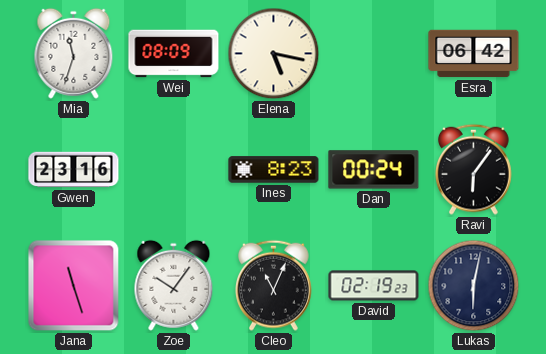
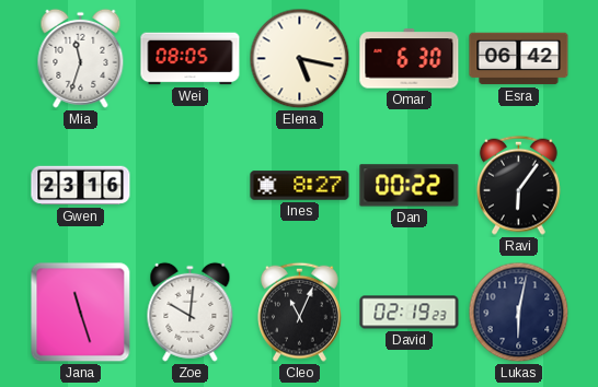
Wei: 08:09 -> 08:05 (191, 59)
Omar: none -> 6:30 (410, 59)
Ines: 8:23 -> 8:27 (300, 186)
Dan: 00:24 -> 00:22 (410, 186)
Zoe: 10:06 -> 10:01 (191, 312)
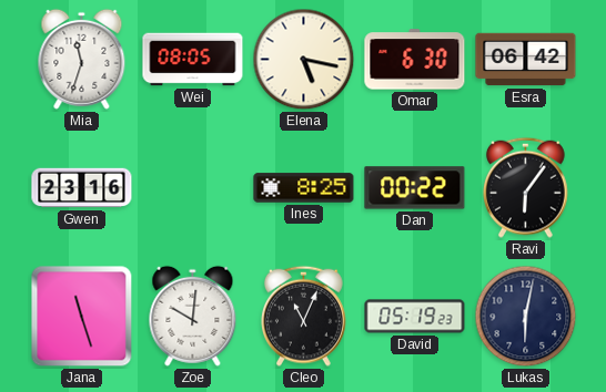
Ines: 8:27 -> 8:25 (304, 188)
David: 02:19 -> 05:19 (415, 317)
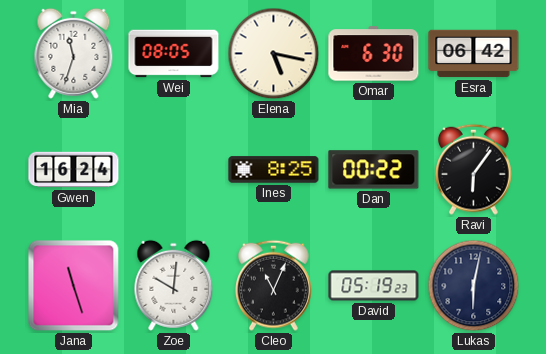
Gwen: 23:16 -> 16:24 (74, 170)
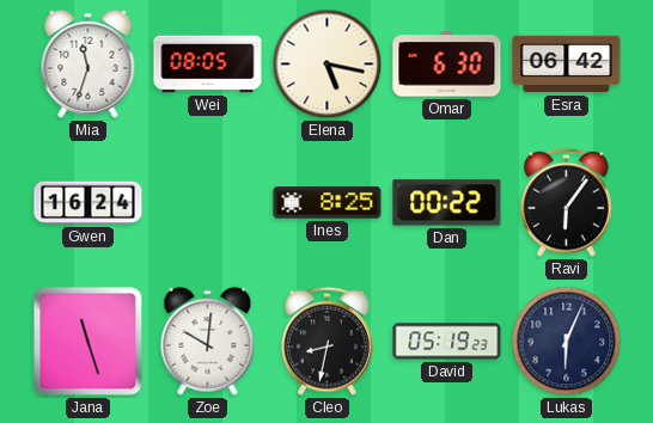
Cleo: 11:04 -> 8:32 (328, 341)
Lukas: 6:02 -> 6:04 (567, 342)
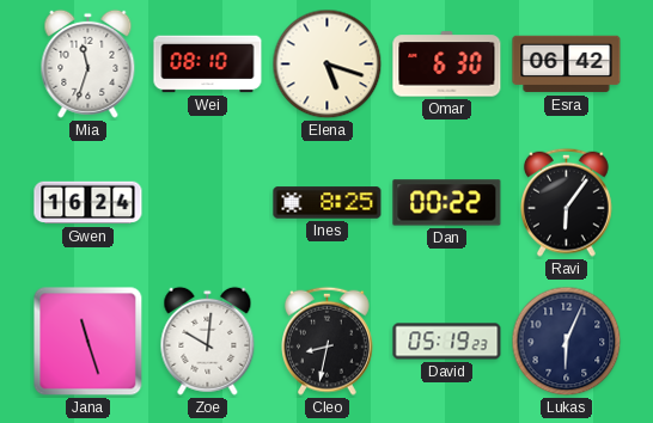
Wei: 08:05 -> 08:10 (208, 65)
Elena: 5:17 -> 5:18 (328, 65)
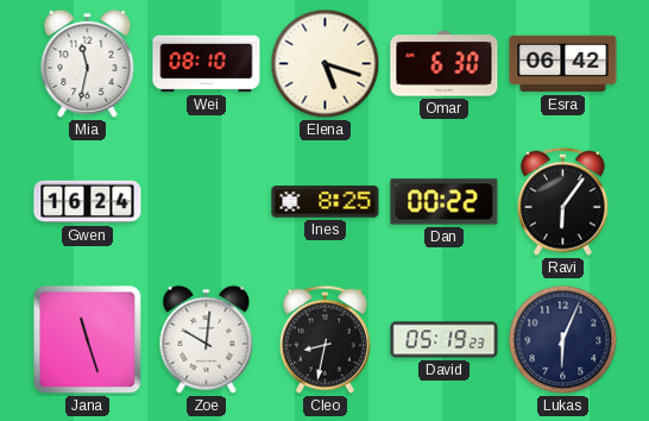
Mia: 11:33 -> 11:32 (88, 63)
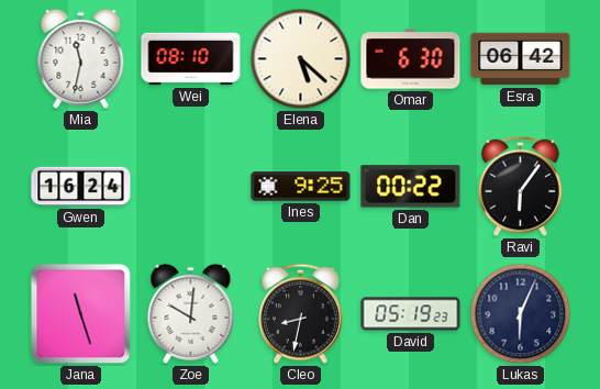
Elena: 5:18 -> 5:22 (301, 59)
Ines: 8:25 -> 9:25 (301, 187)
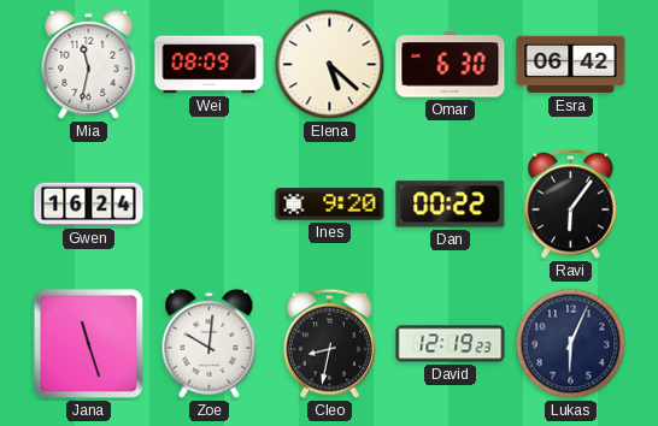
Wei: 08:10 -> 08:09 (210, 65)
Ines: 9:25 -> 9:20 (330, 205)
David: 05:19 -> 12:19 (451, 344)
